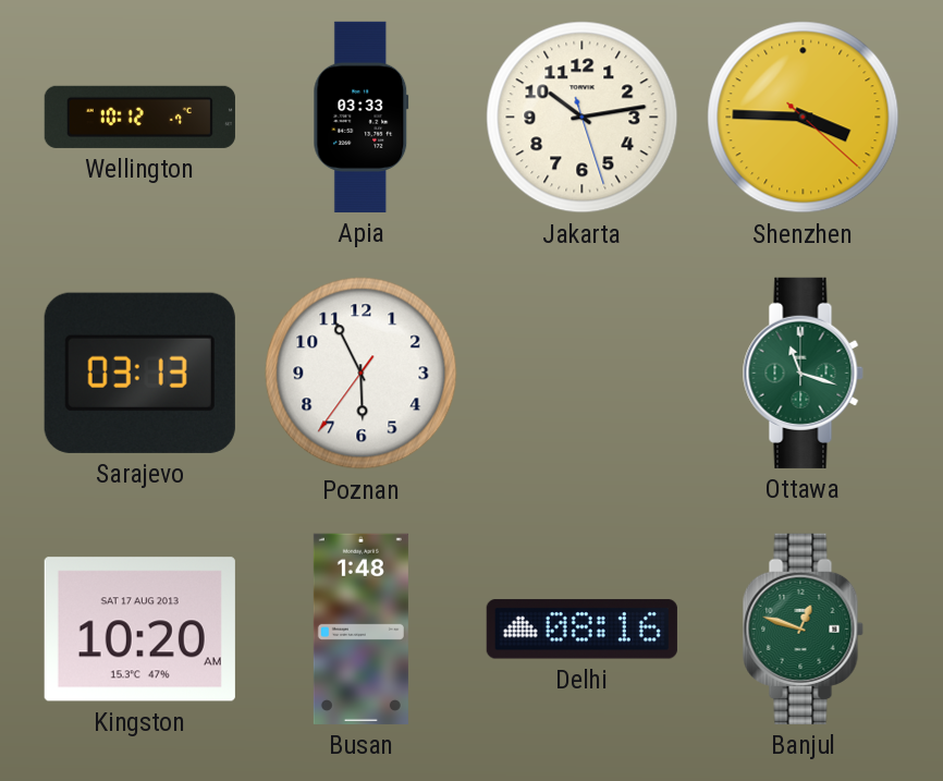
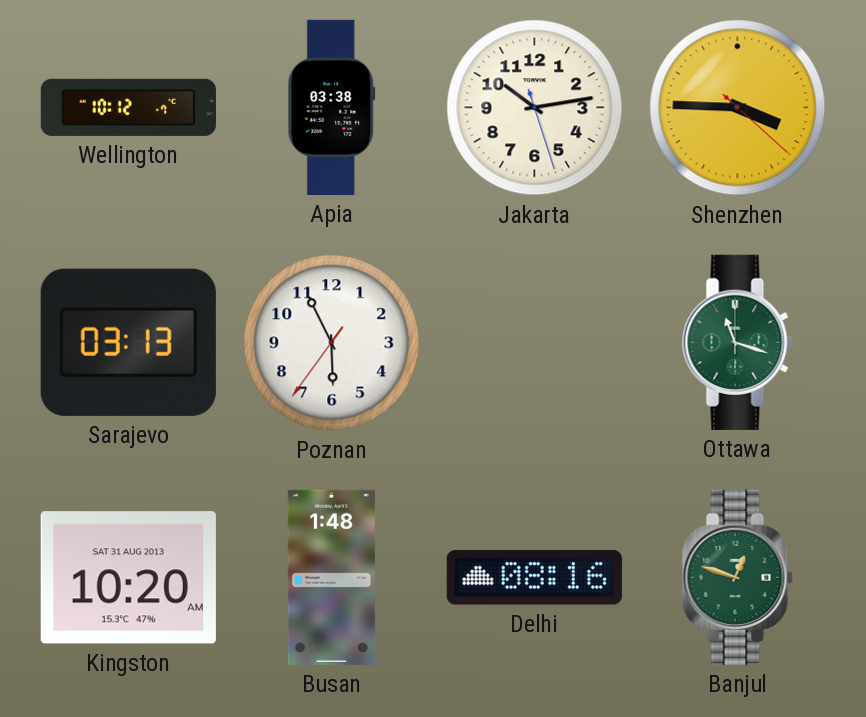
Apia: 03:33 -> 03:38 (332, 107)
Kingston date: SAT 17 AUG 2013 -> SAT 31 AUG 2013 (128, 578)
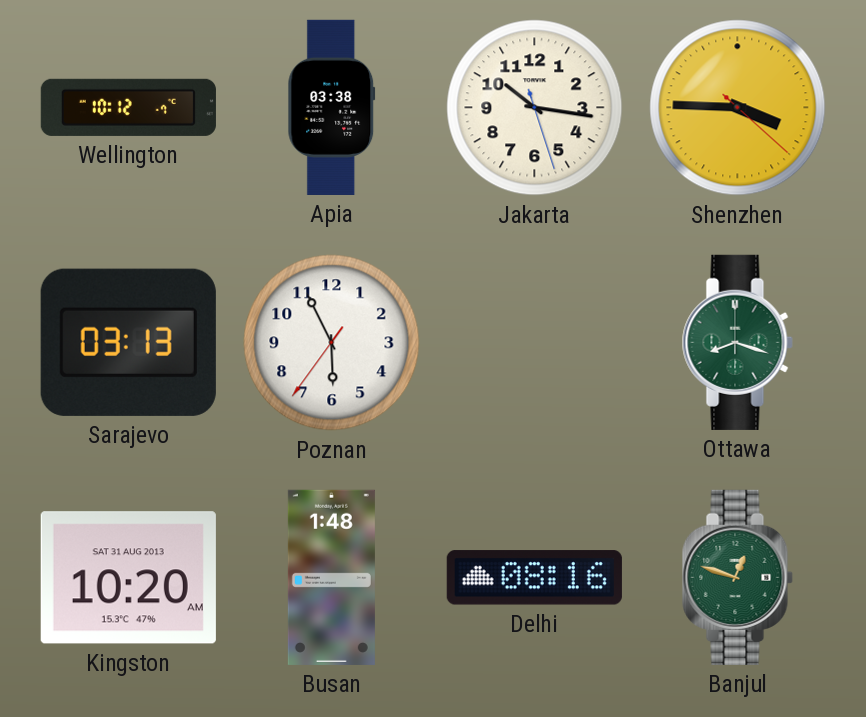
Jakarta: 10:13 -> 10:16 (535, 108)
Ottawa: 11:18 -> 8:18 (737, 342)
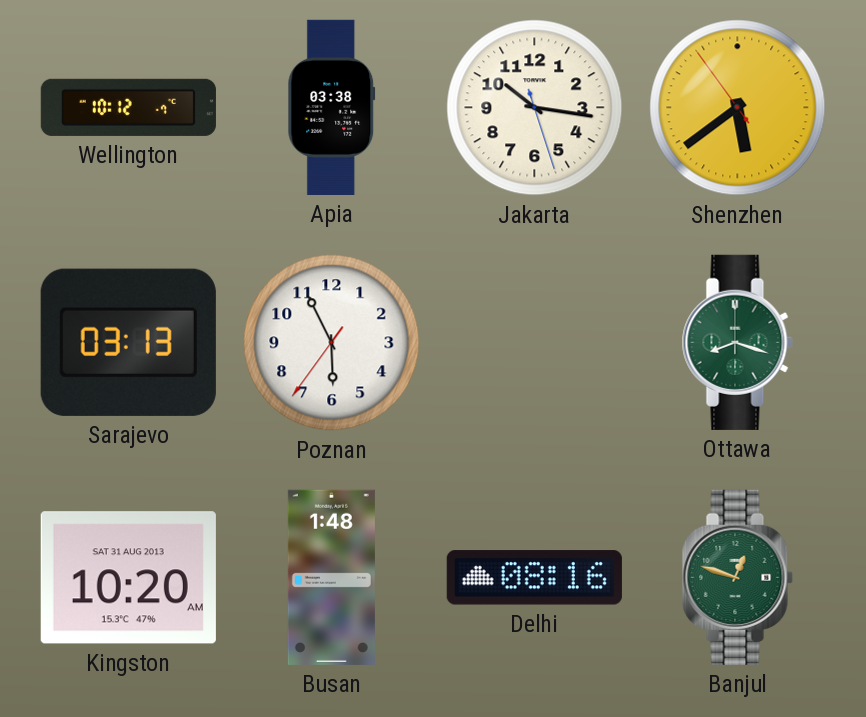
Shenzhen: 3:45 -> 5:38 (738, 108)
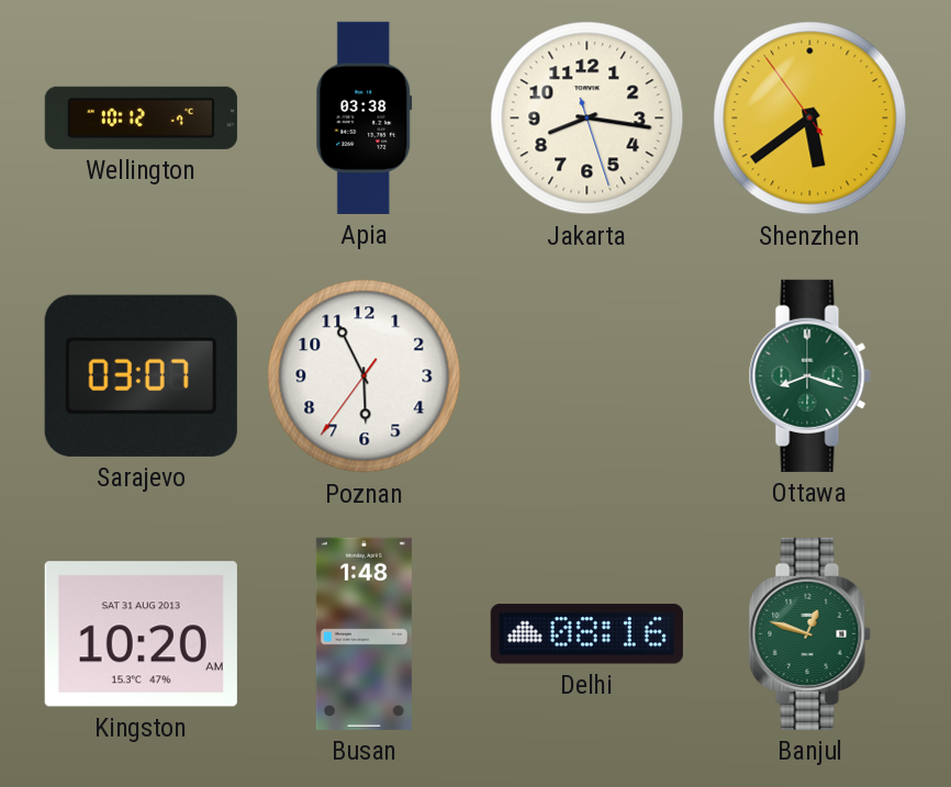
Jakarta: 10:16 -> 8:16 (588, 119)
Sarajevo: 03:13 -> 03:07 (141, 375)
